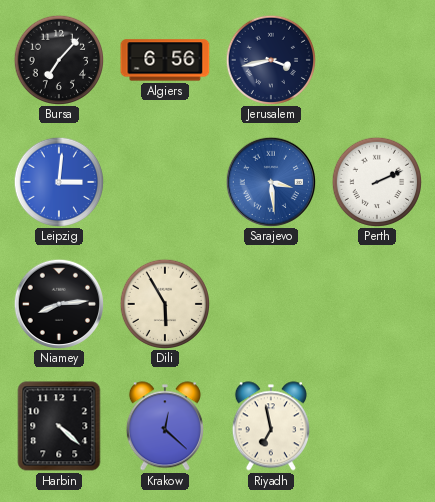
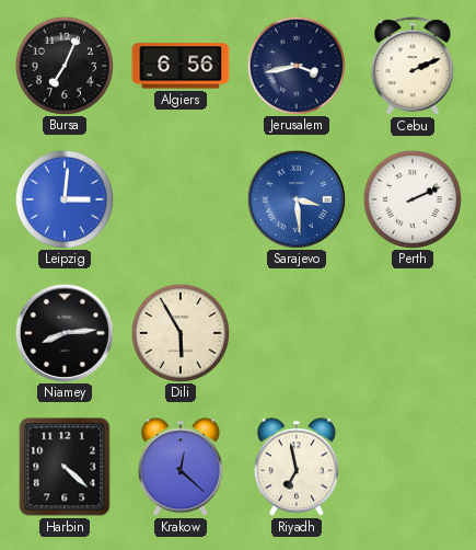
Bursa: 7:07 -> 7:04 (63, 65)
Cebu: none -> 2:11 (413, 67)
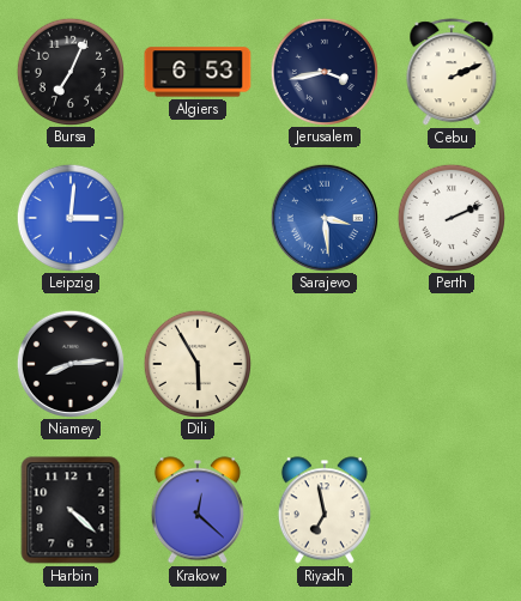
Algiers: 6:56 -> 6:53 (198, 72)
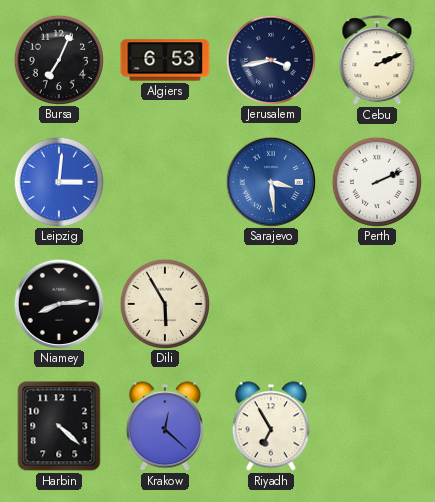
Riyadh: 6:58 -> 6:55 (271, 426)
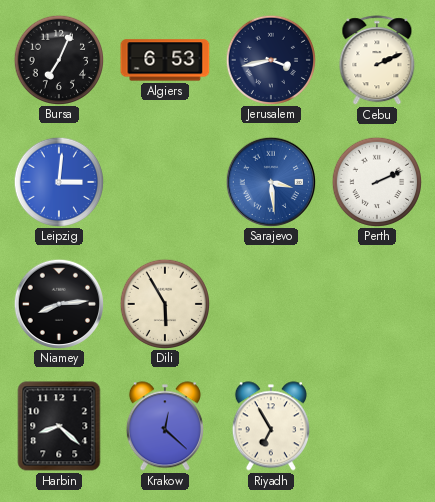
Harbin: 4:22 -> 8:22 (59, 426)
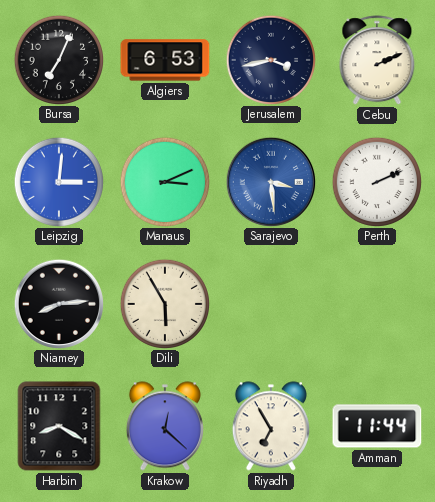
Manaus: none -> 3:11 (164, 181)
Harbin: 8:22 -> 8:20 (59, 426)
Amman: none -> 11:44 (377, 426)
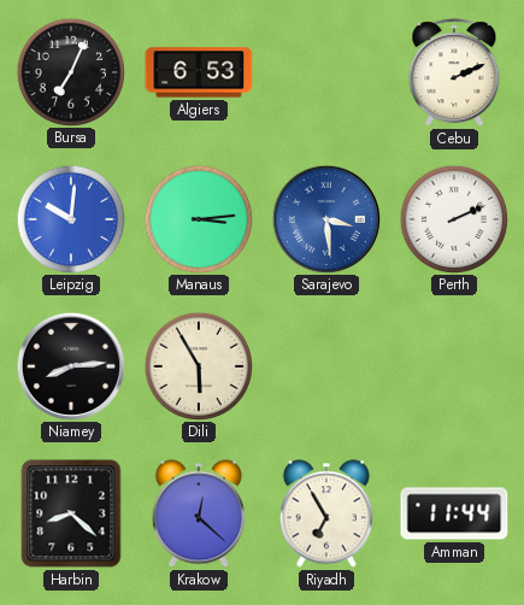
Jerusalem: 3:43 -> none (270, 59)
Leipzig: 3:01 -> 10:01 (70, 218)
Manaus: 3:11 -> 3:14 (198, 218)
Harbin: 8:20 -> 8:22 (71, 513)
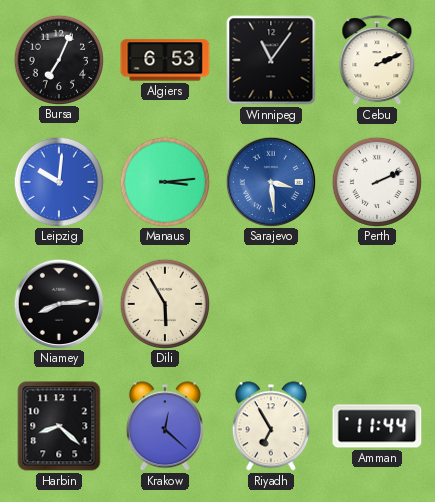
Winnipeg: none -> 11:06 (271, 60)
